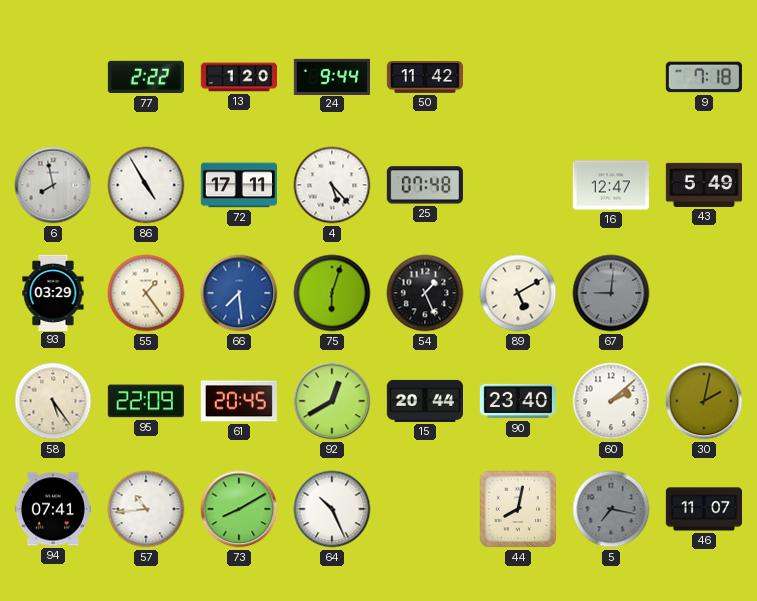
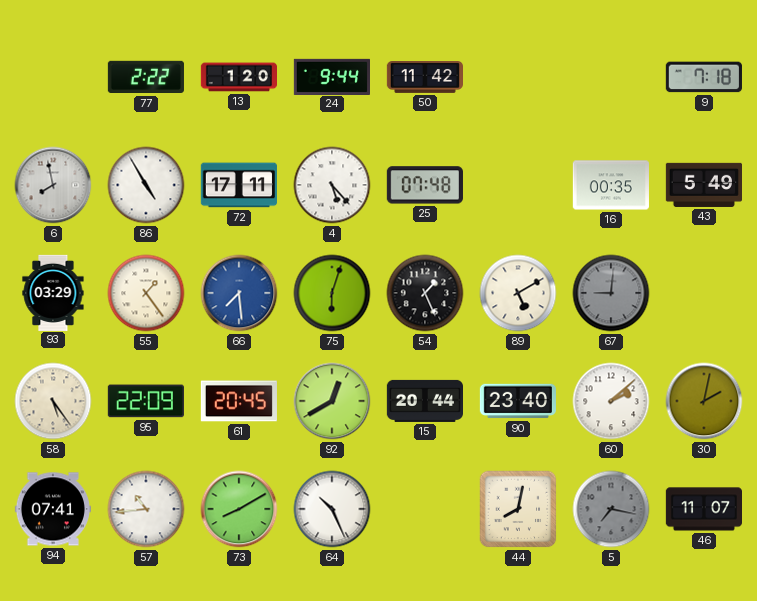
16: 12:47 -> 00:35 (611, 185)
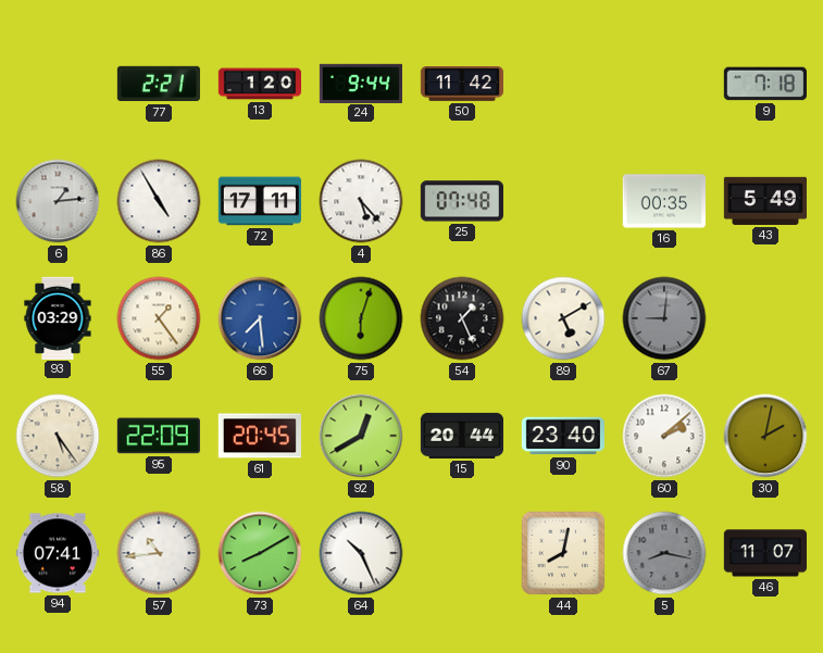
77: 2:22 -> 2:21 (159, 84)
6: 7:58 -> 1:14 (58, 201)
5: 7:17 -> 8:17 (664, 553)
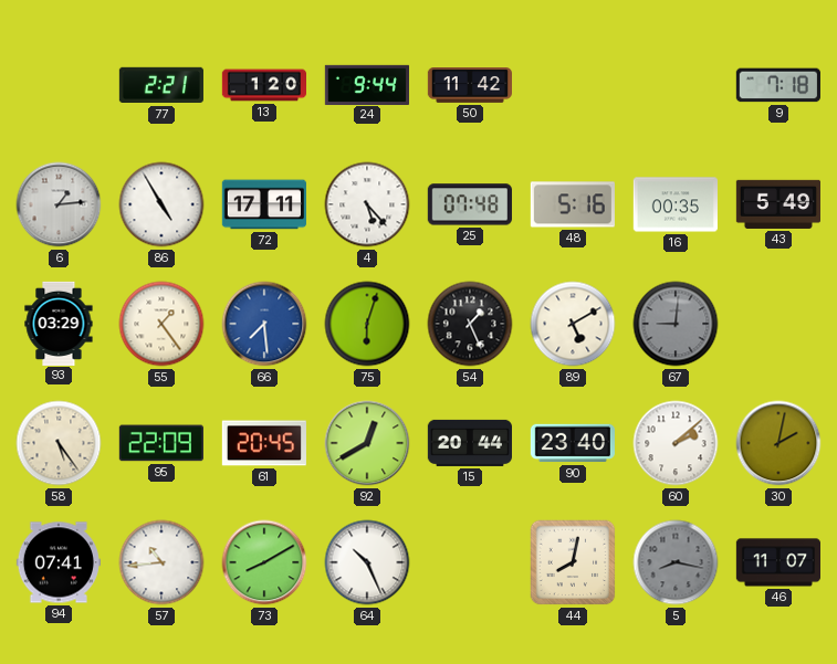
48: none -> 5:16 (573, 204)
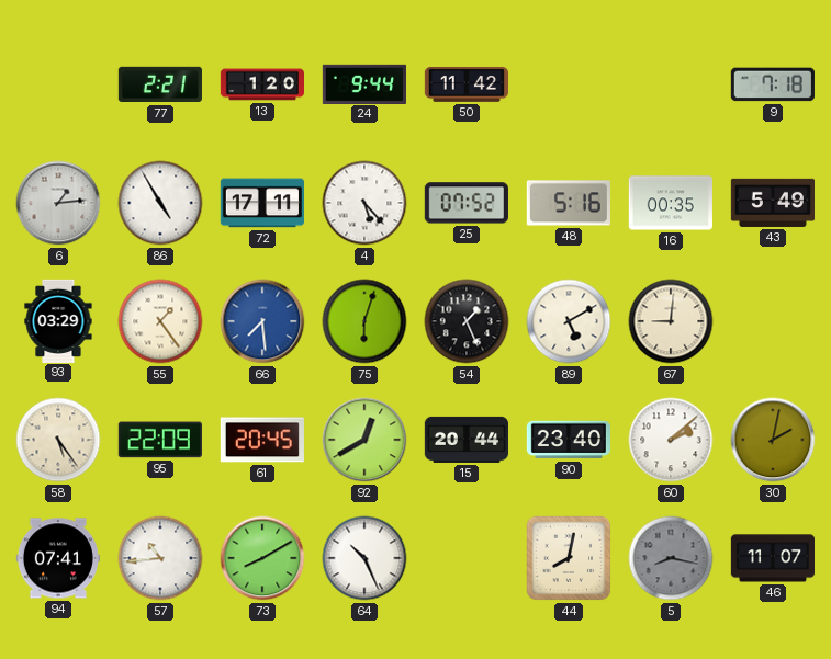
25: 07:48 -> 07:52 (467, 203)
67 dial: grey -> cream (671, 321)
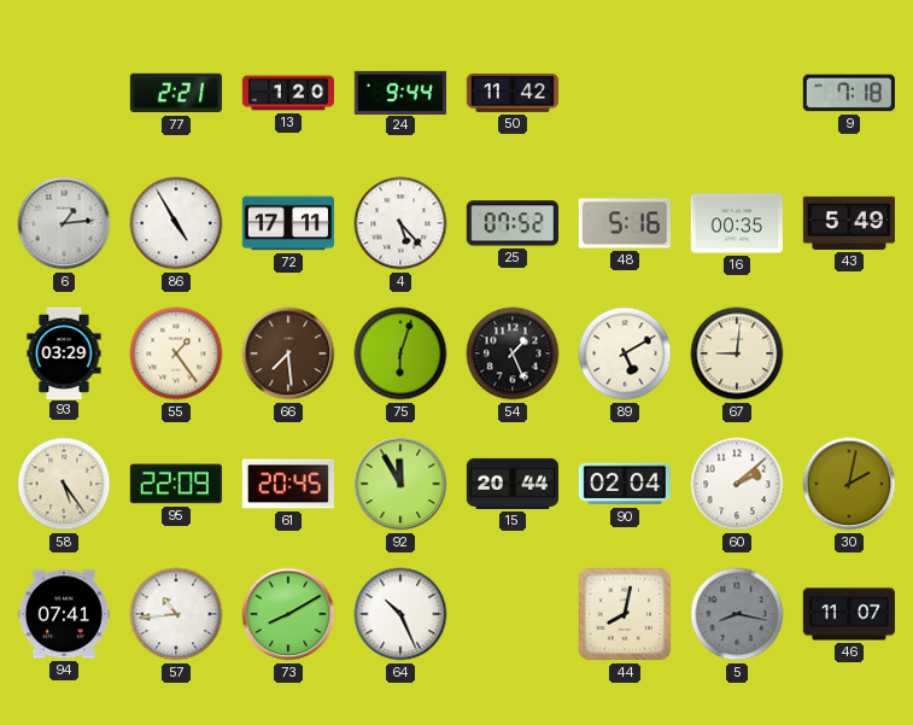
66 dial: blue -> brown (288, 353)
92: 12:40 -> 11:55 (400, 484)
90: 23:40 -> 02:04 (625, 484)
